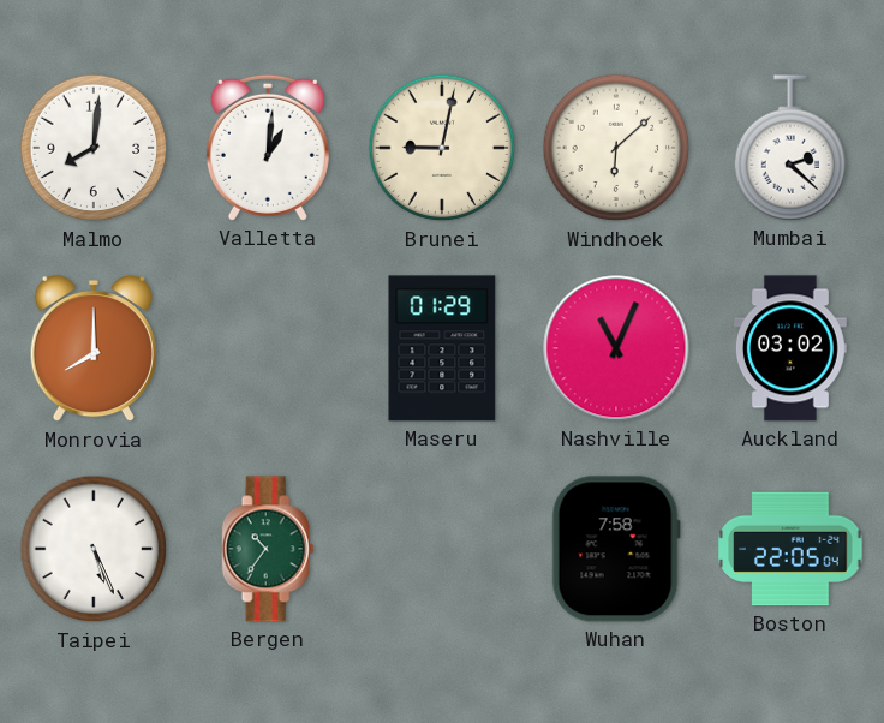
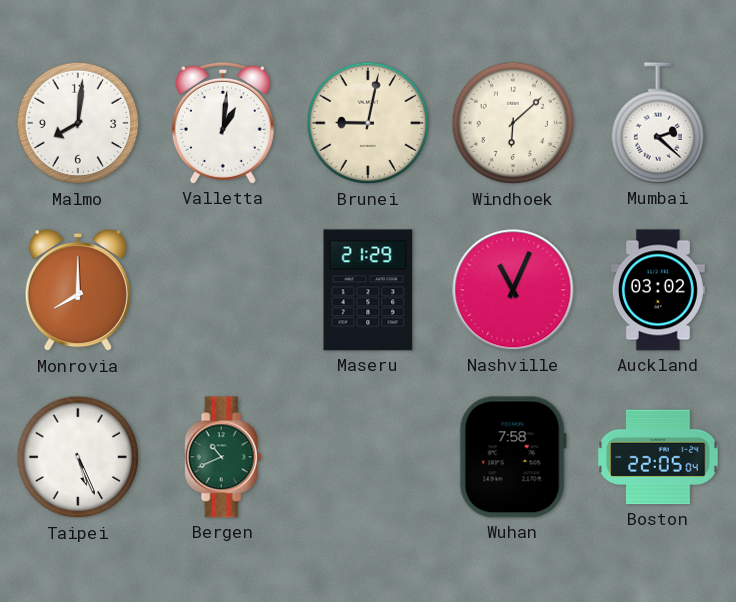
Maseru: 01:29 -> 21:29 (368, 290)
Bergen: 10:36 -> 10:41 (223, 457)
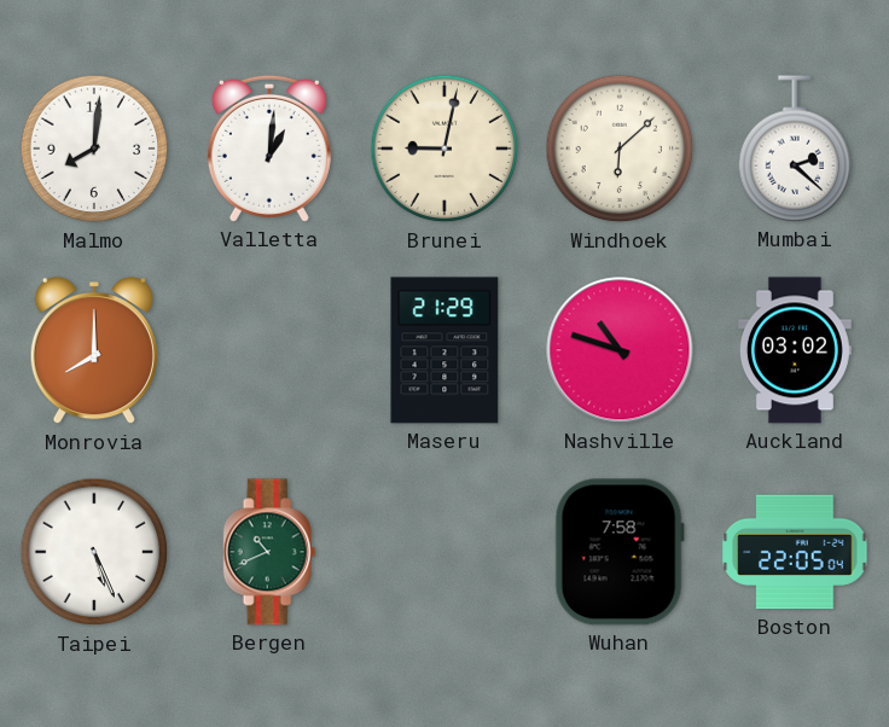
Nashville: 11:04 -> 10:48 (620, 350)
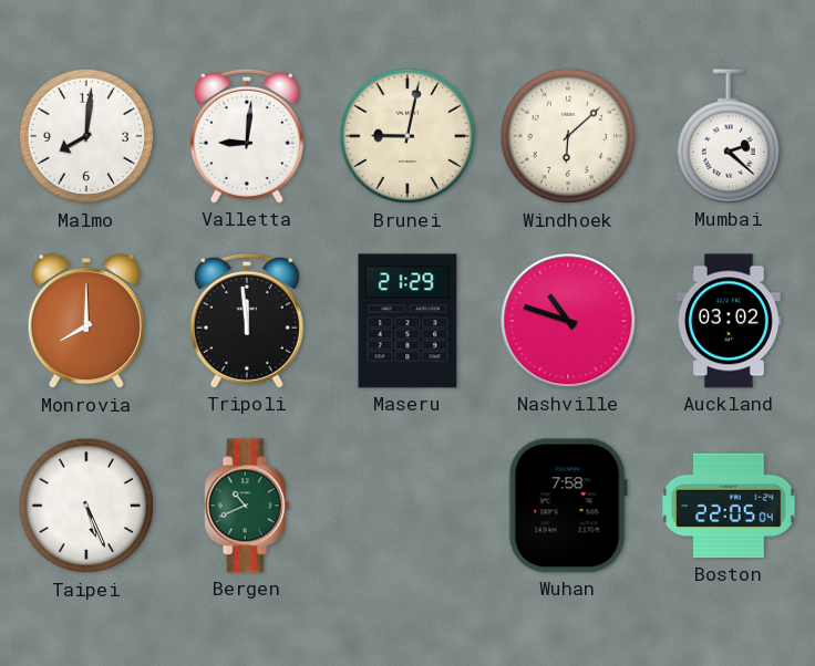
Valletta: 1:01 -> 9:01 (247, 136)
Tripoli: none -> 11:59 (247, 321)
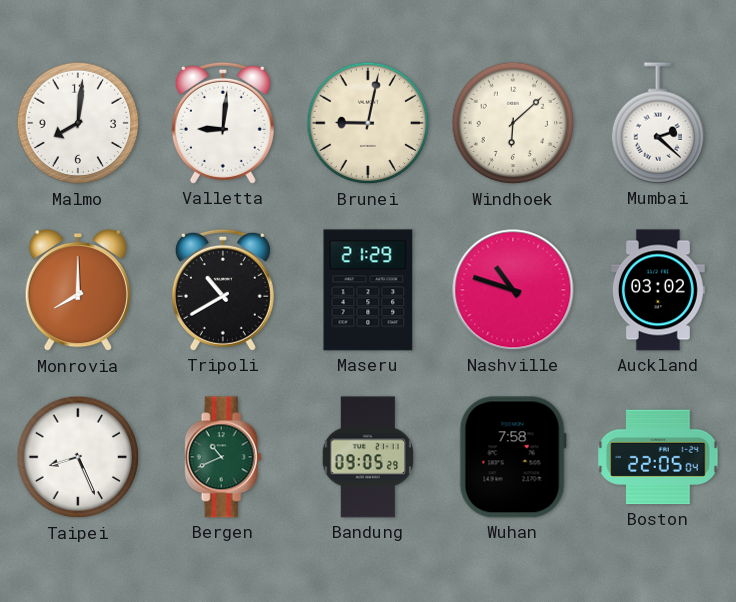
Tripoli: 11:59 -> 10:40 (223, 290)
Taipei: 5:26 -> 8:26 (78, 457)
Bandung: none -> 09:05 (368, 457)
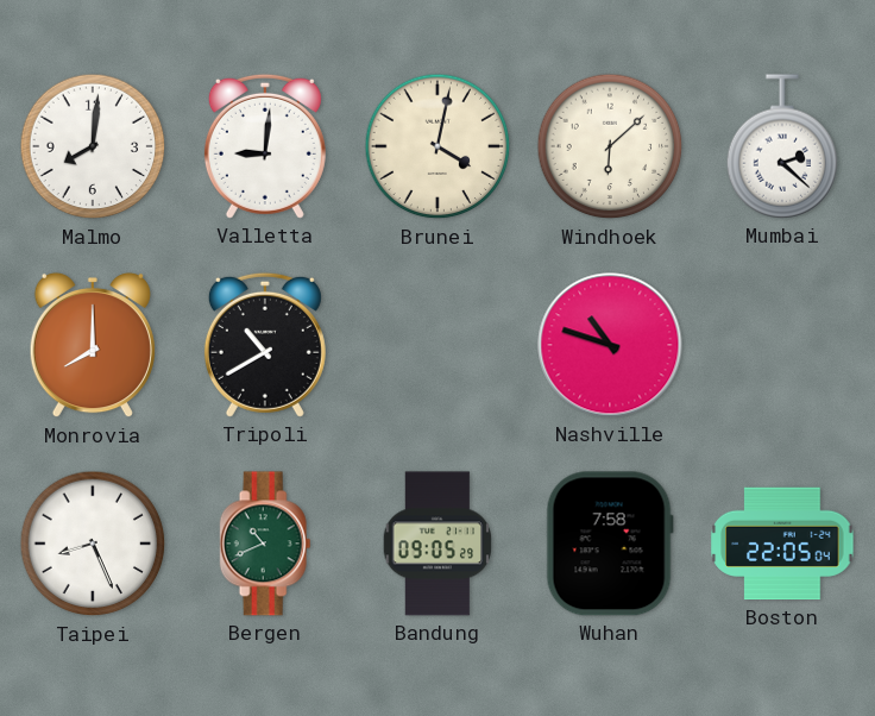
Brunei: 9:02 -> 4:02 (437, 146)
Maseru: 21:29 -> none (368, 290)
Auckland: 03:02 -> none (658, 290)
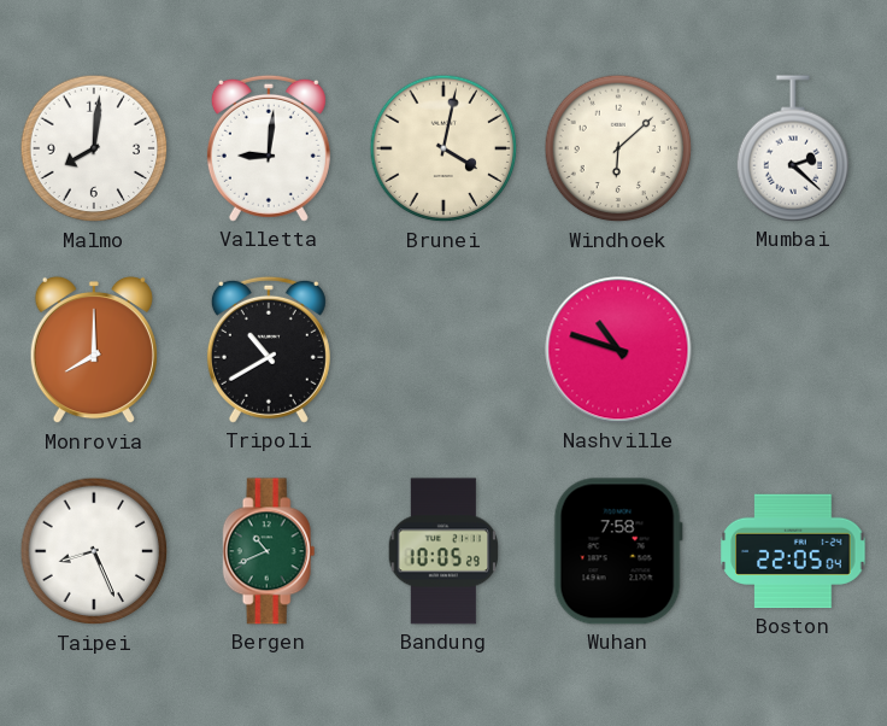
Bandung: 09:05 -> 10:05 (444, 551)
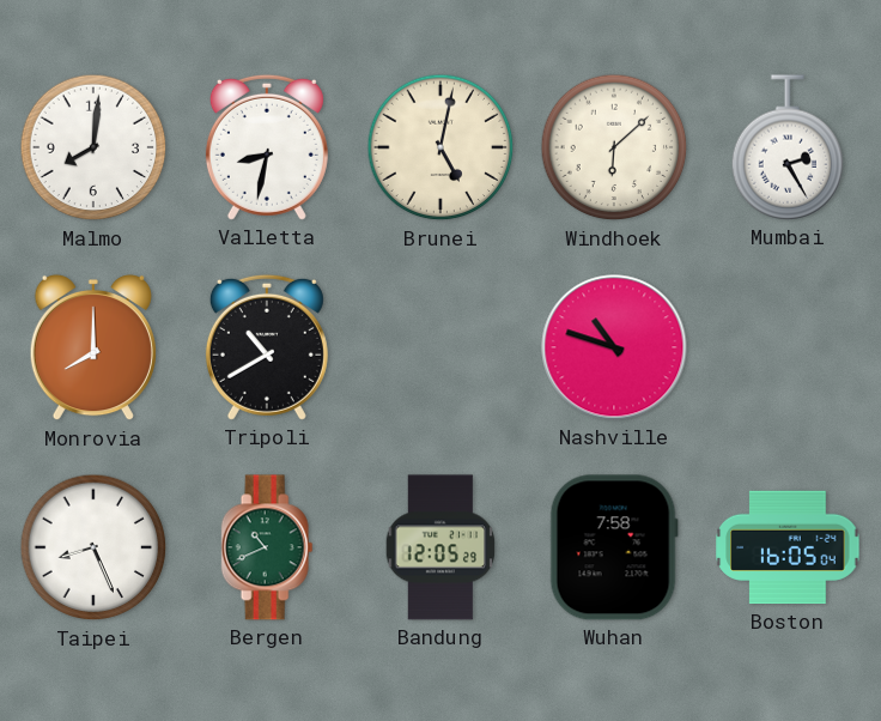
Valletta: 9:01 -> 8:32 (267, 147)
Brunei: 4:02 -> 5:02 (440, 147)
Mumbai: 2:22 -> 2:25 (788, 147)
Bandung: 10:05 -> 12:05 (440, 547)
Boston: 22:05 -> 16:05 (788, 547)
